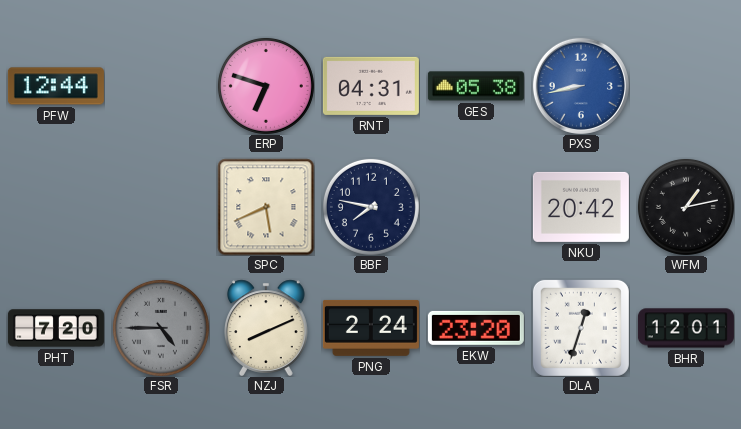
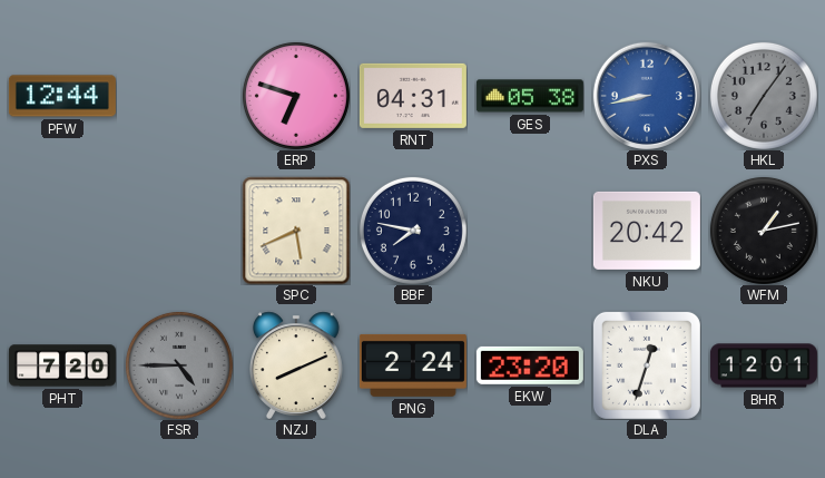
HKL: none -> 7:06 (764, 96)
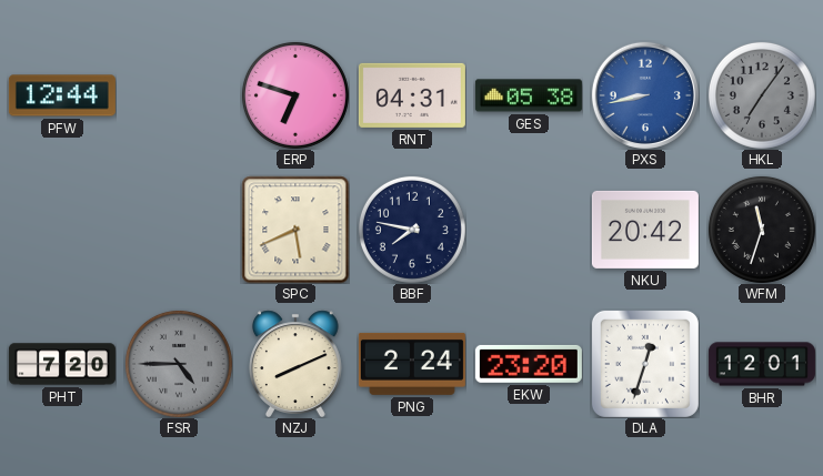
WFM: 1:13 -> 11:33 (762, 230)
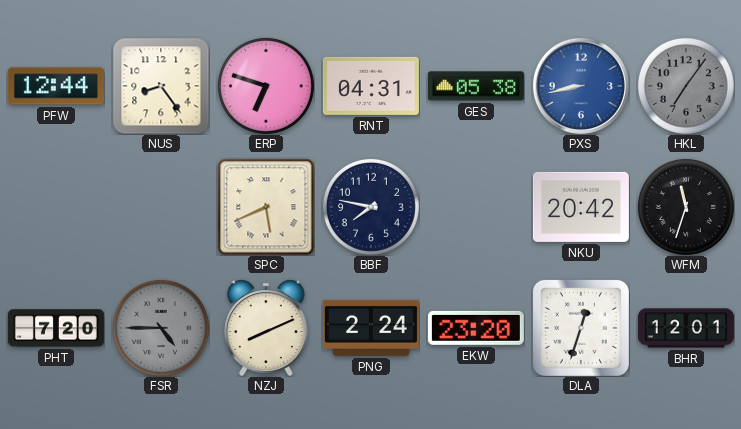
NUS: none -> 8:24 (161, 86)
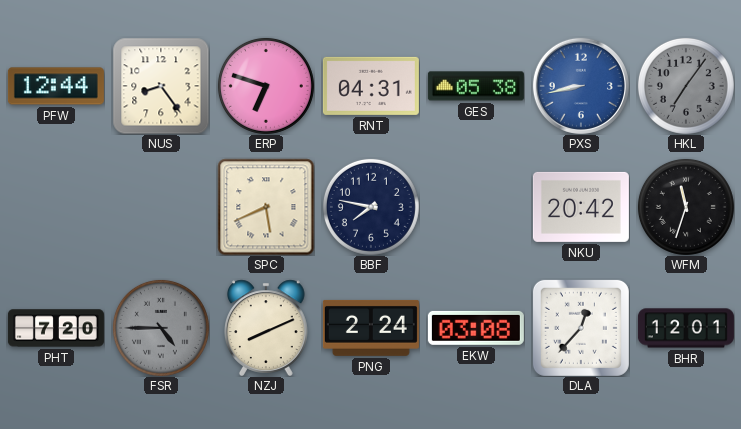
EKW: 23:20 -> 03:08 (476, 328)
DLA: 12:33 -> 12:37 (581, 328)
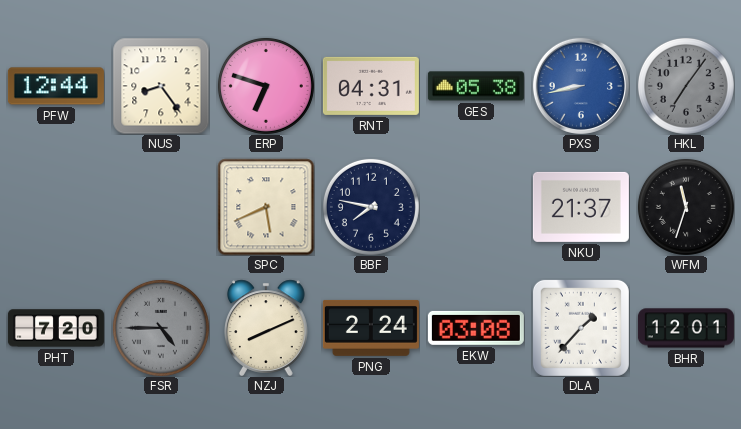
NKU: 20:42 -> 21:37 (581, 207)
DLA: 12:37 -> 1:37 (581, 328)
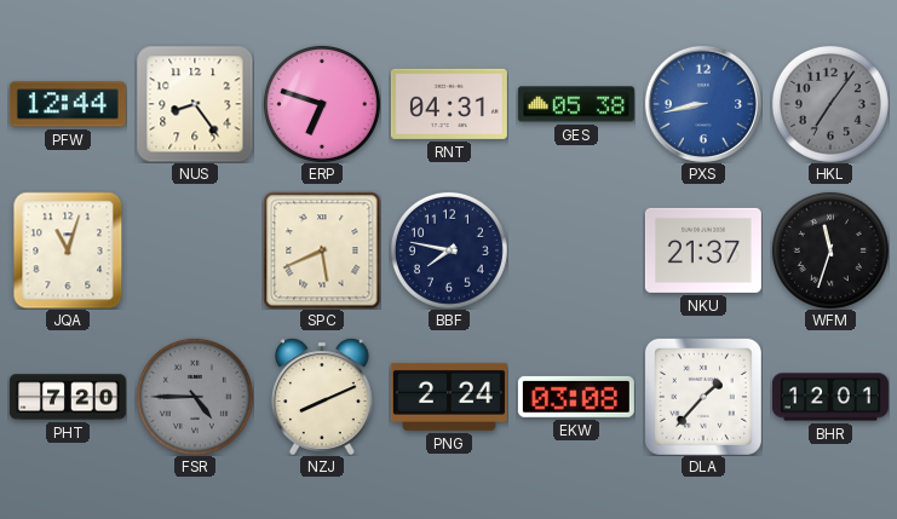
JQA: none -> 11:03 (68, 250)
